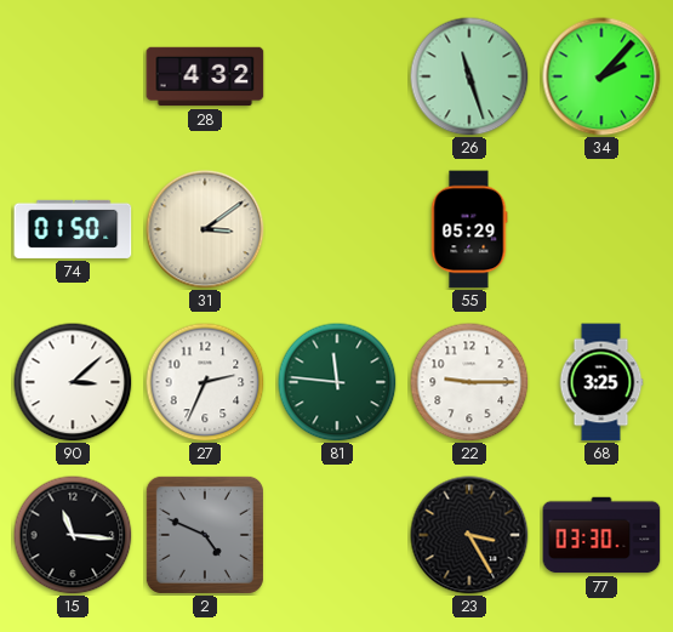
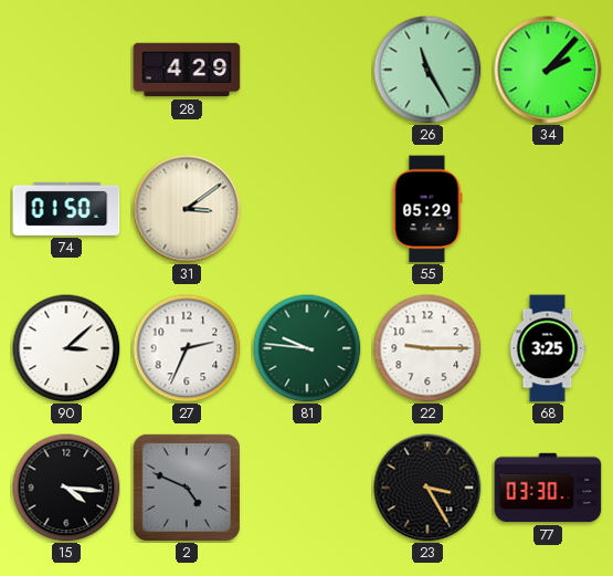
28: 4:32 -> 4:29 (187, 70)
26: 11:27 -> 11:25 (427, 70)
81: 11:46 -> 9:46 (307, 348)
15: 11:16 -> 4:16 (66, 488)
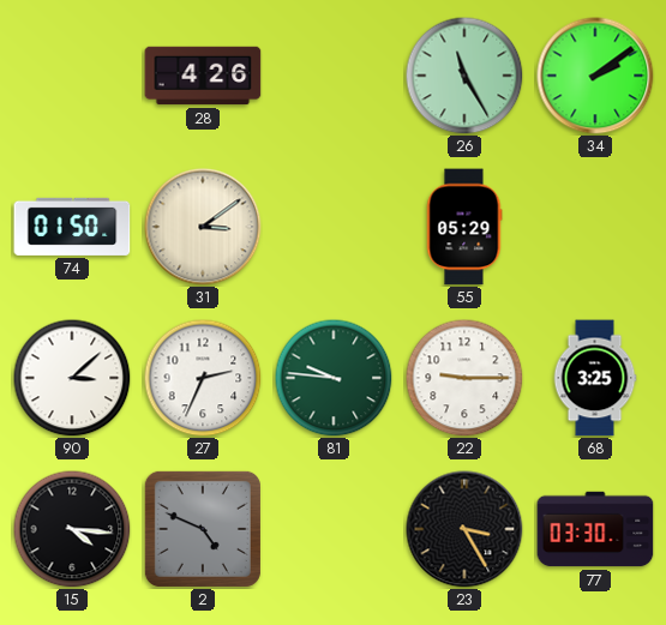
28: 4:29 -> 4:26 (203, 76)
34: 2:07 -> 2:09 (595, 76)
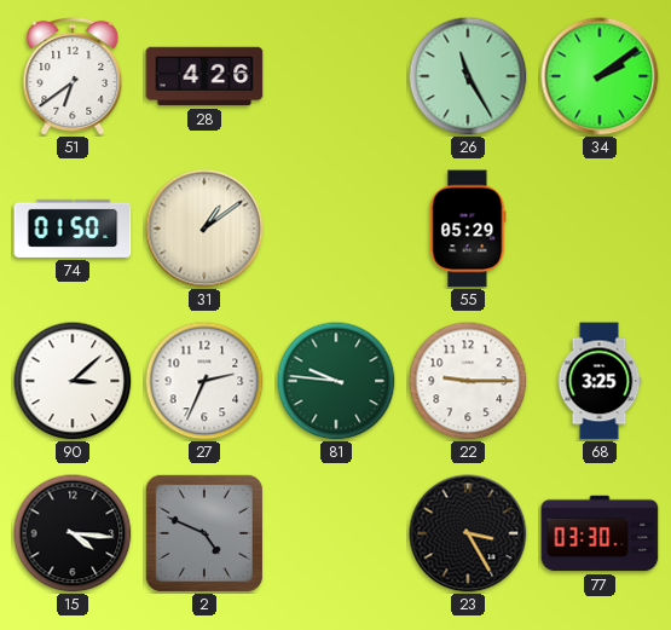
51: none -> 6:39 (73, 76)
31: 3:09 -> 1:09 (204, 229)
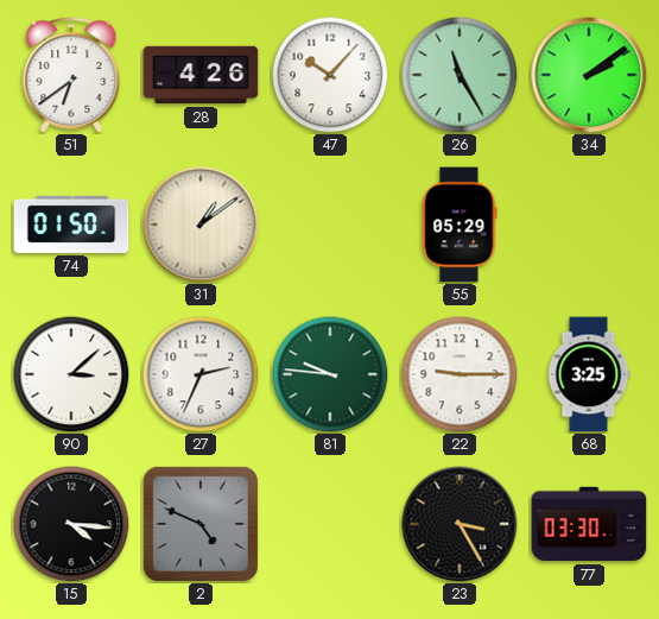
47: none -> 10:07 (330, 75)
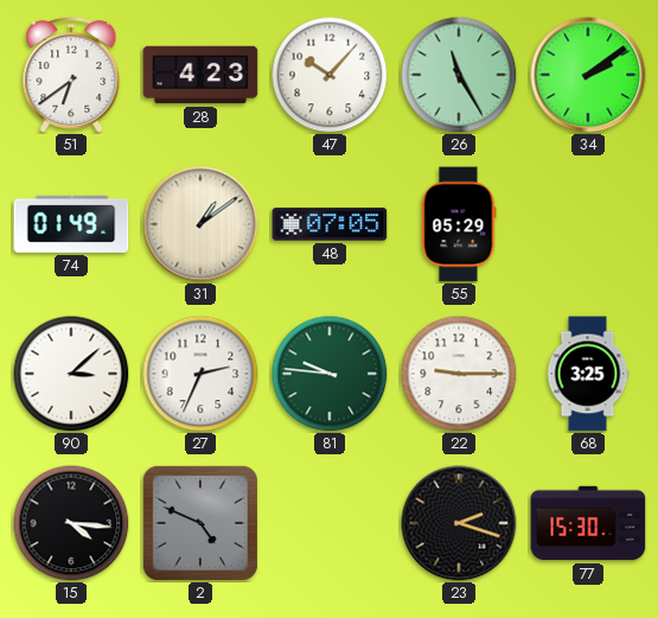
28: 4:26 -> 4:23 (200, 75)
74: 01:50 -> 01:49 (71, 224)
48: none -> 07:05 (330, 224)
23: 3:25 -> 2:18 (459, 523)
77: 03:30 -> 15:30 (588, 523)
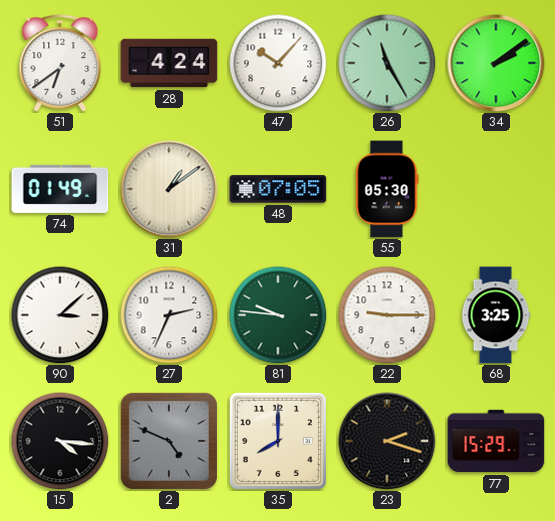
28: 4:23 -> 4:24 (169, 63)
55: 05:29 -> 05:30 (387, 189)
35: none -> 8:00 (278, 441)
77: 15:30 -> 15:29 (496, 441)
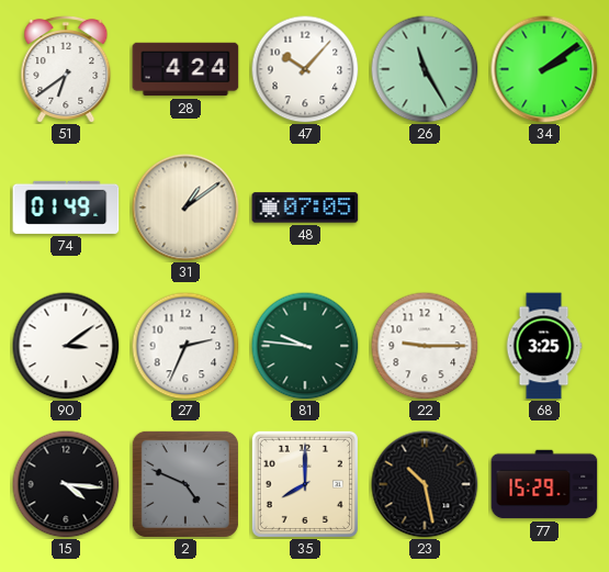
55: 05:30 -> none (387, 189)
90: 3:08 -> 3:09 (66, 346)
23: 2:18 -> 10:28 (425, 484)
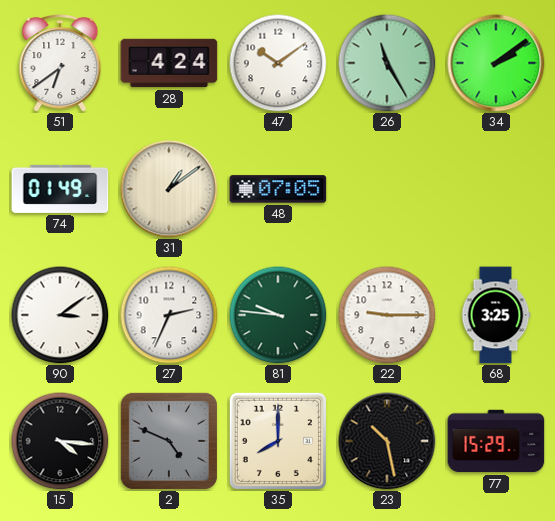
47: 10:07 -> 10:09 (278, 63)
